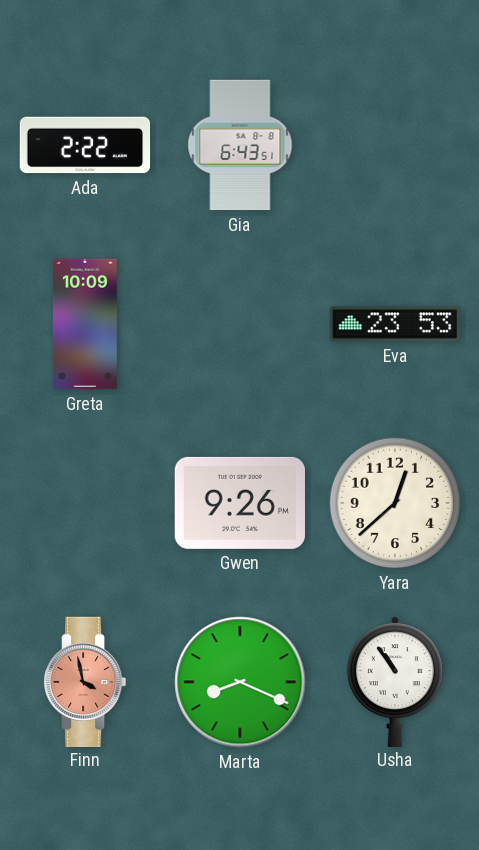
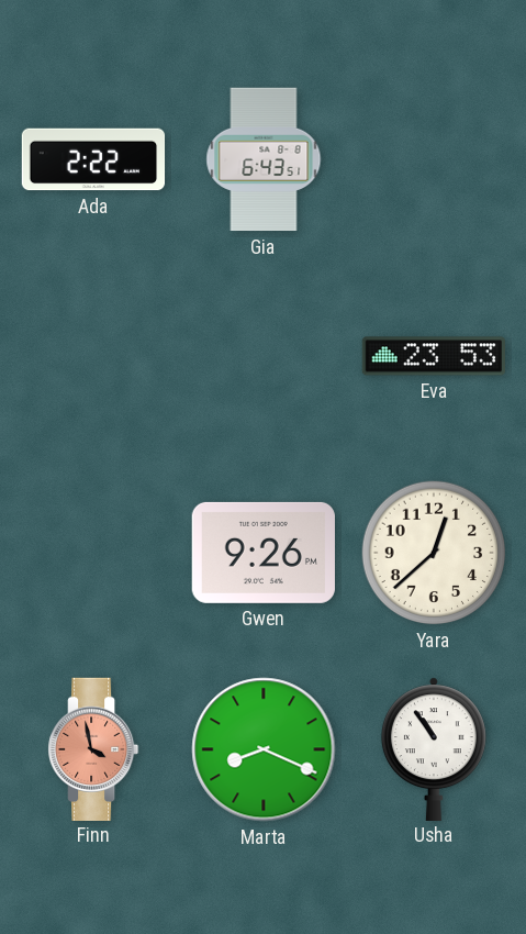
Greta: 10:09 -> none (85, 324)
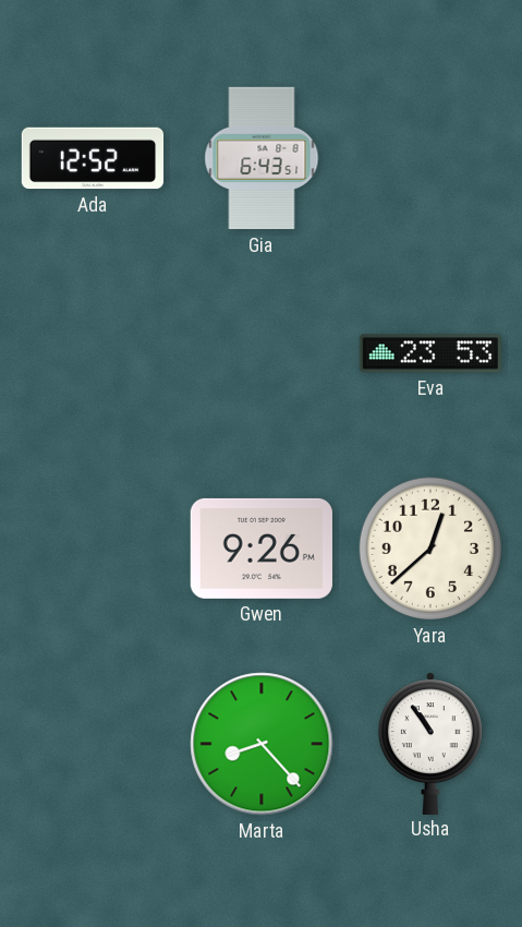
Ada: 2:22 -> 12:52 (93, 158)
Finn: 3:58 -> none (94, 748)
Marta: 8:19 -> 8:23 (262, 744)
